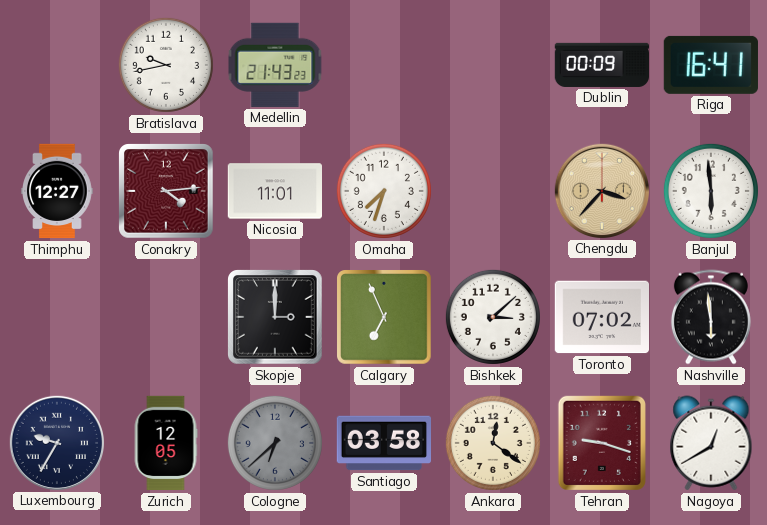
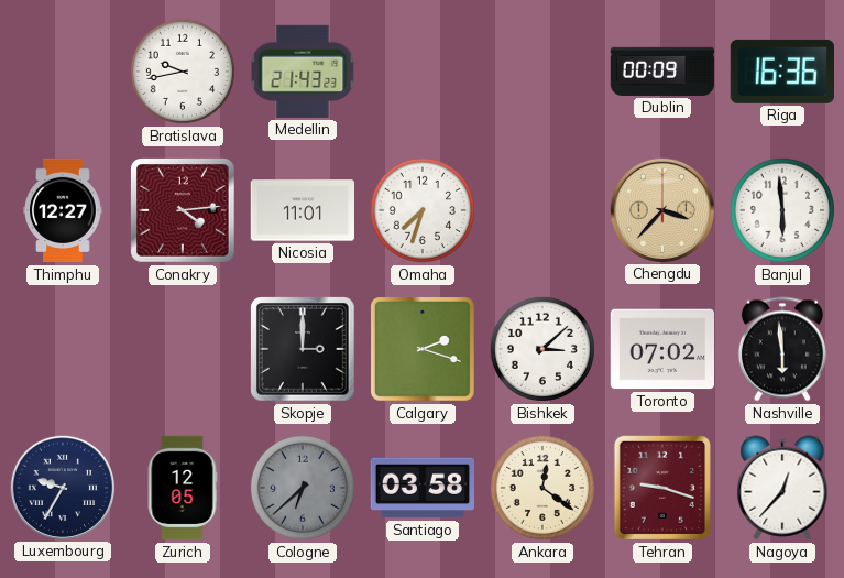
Riga: 16:41 -> 16:36 (782, 72)
Calgary: 6:56 -> 2:18 (423, 349)
Nagoya: 12:40 -> 12:37 (782, 488)
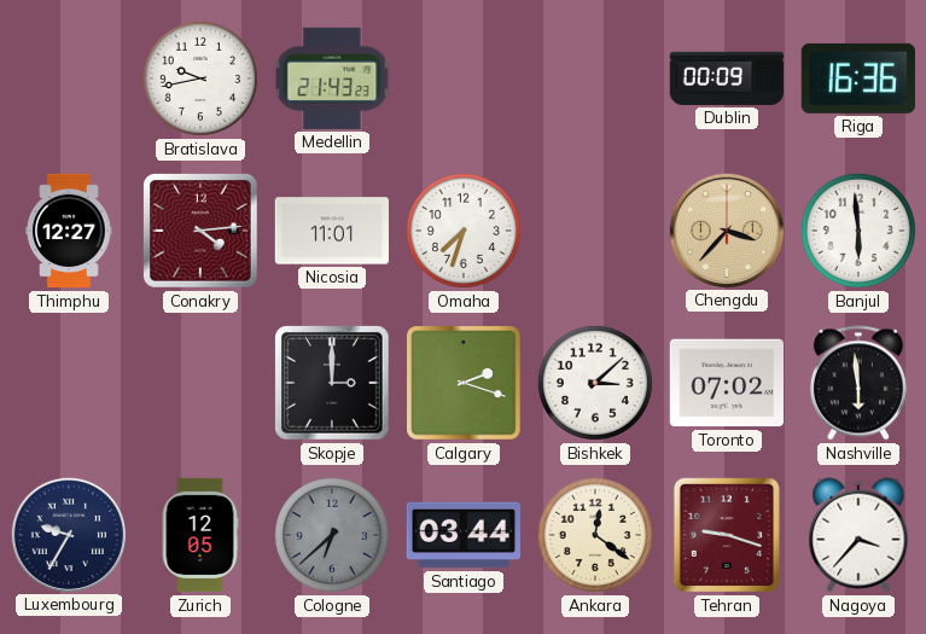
Santiago: 03:58 -> 03:44 (462, 535)
Nagoya: 12:37 -> 3:37 (858, 535)
